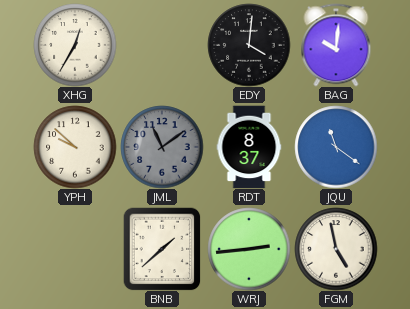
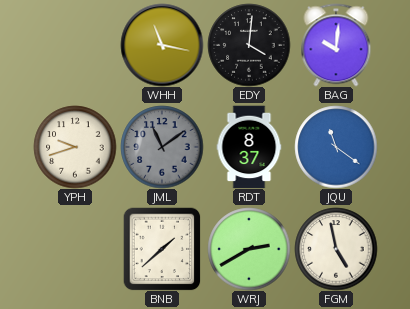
XHG: 12:35 -> none (75, 45)
WHH: none -> 11:17 (162, 45)
YPH: 9:52 -> 9:42 (75, 147)
WRJ: 2:44 -> 2:40 (249, 249)
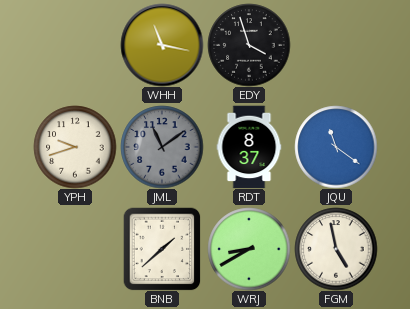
EDY: 4:01 -> 3:57 (249, 45)
BAG: 10:01 -> none (336, 45)
WRJ: 2:40 -> 8:40 (249, 249)
